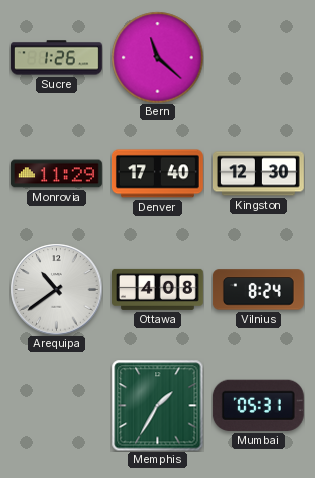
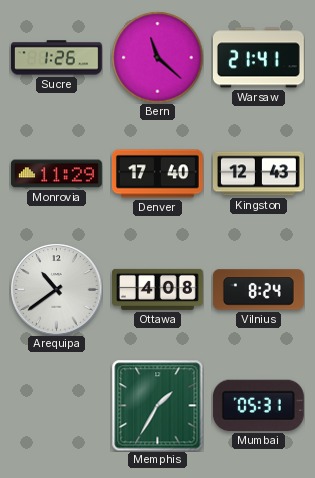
Warsaw: none -> 21:41 (258, 58)
Kingston: 12:30 -> 12:43 (258, 174)
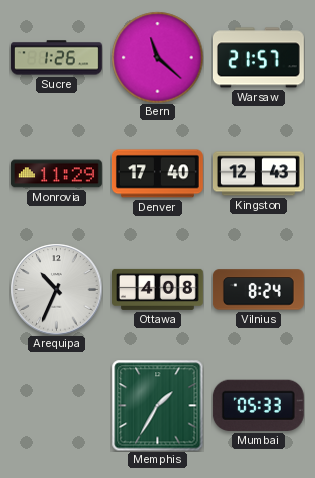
Warsaw: 21:41 -> 21:57 (258, 58)
Arequipa: 10:39 -> 10:34 (56, 289)
Mumbai: 05:31 -> 05:33 (258, 405)
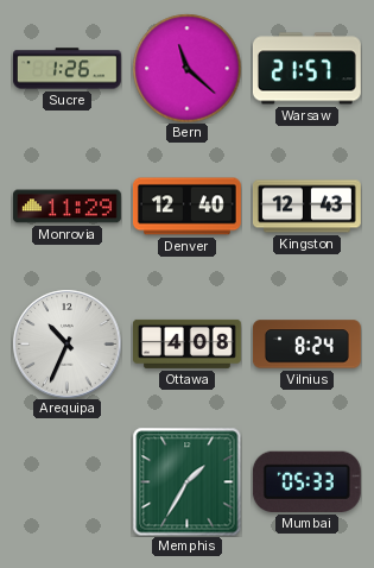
Denver: 17:40 -> 12:40 (186, 207)
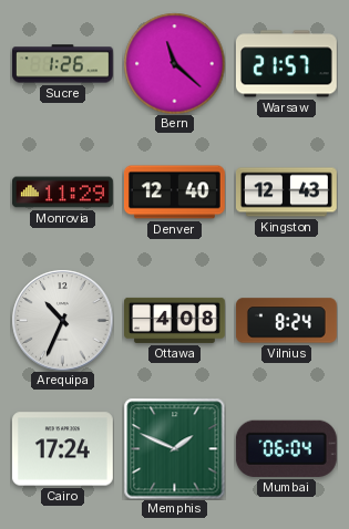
Cairo: none -> 17:24 (62, 449)
Memphis: 1:35 -> 1:49 (174, 448)
Mumbai: 05:33 -> 06:04 (286, 448)
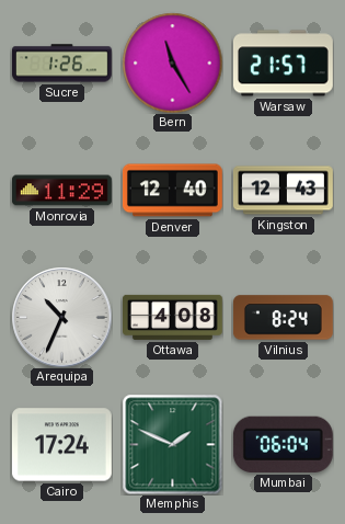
Bern: 11:22 -> 11:25 (172, 62)
